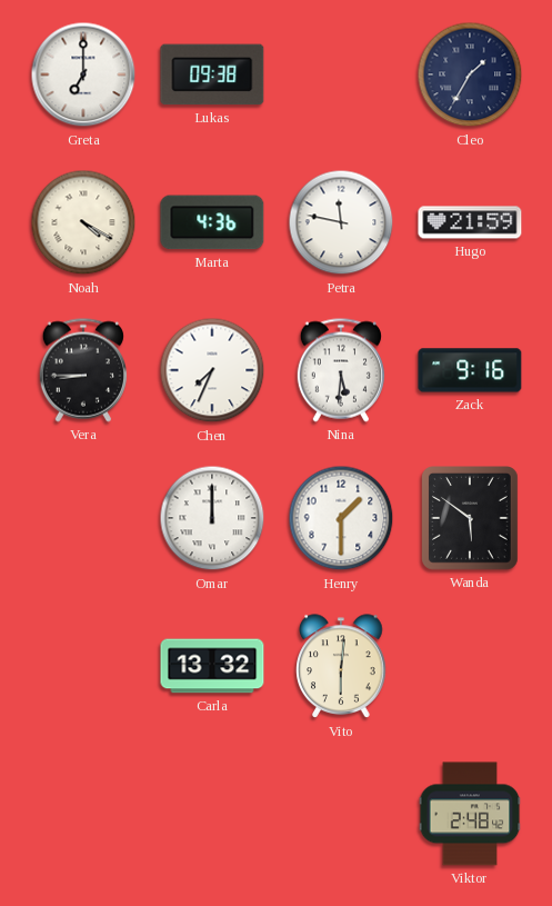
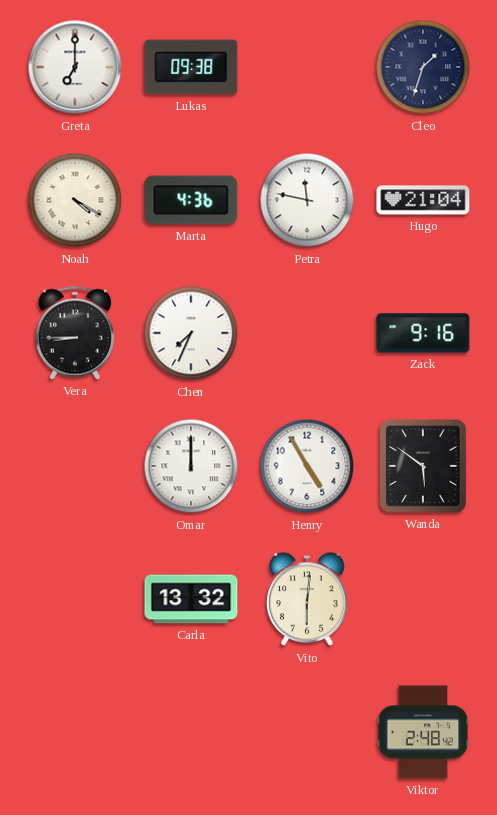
Cleo: 1:35 -> 1:33 (423, 67)
Hugo: 21:59 -> 21:04 (423, 200)
Nina: 5:31 -> none (341, 370)
Henry: 1:30 -> 4:55 (307, 466)
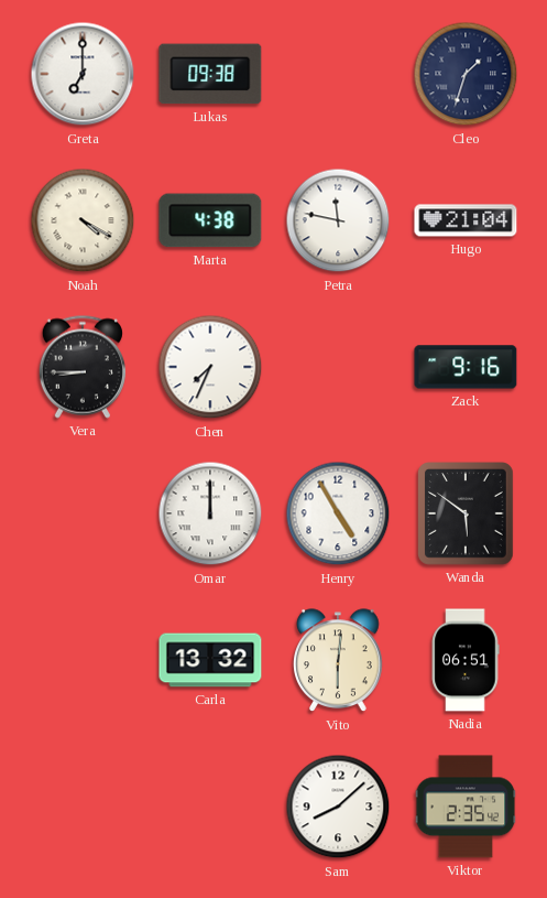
Marta: 4:36 -> 4:38 (210, 220)
Nadia: none -> 06:51 (466, 660)
Sam: none -> 8:08 (338, 807)
Viktor: 2:48 -> 2:35 (466, 807)
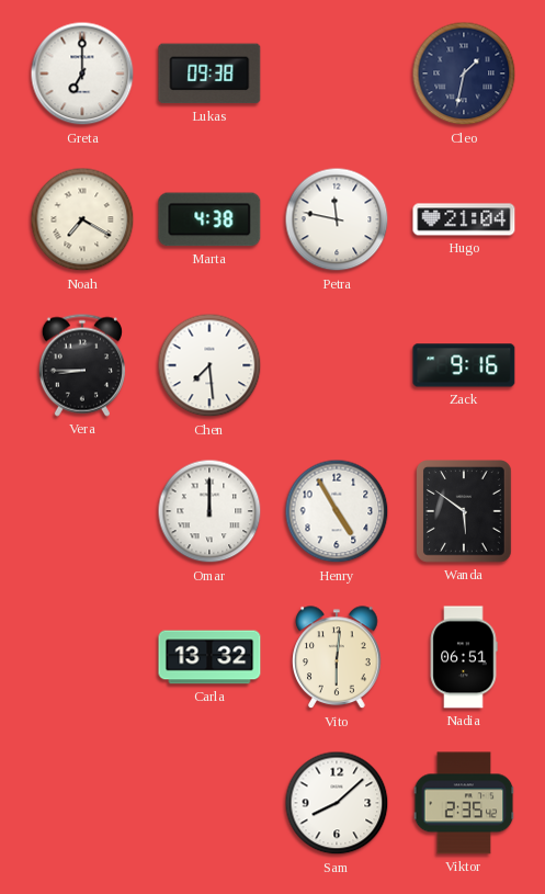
Cleo: 1:33 -> 1:32 (464, 73)
Noah: 4:20 -> 7:20 (82, 219)
Chen: 7:34 -> 7:29 (209, 365)
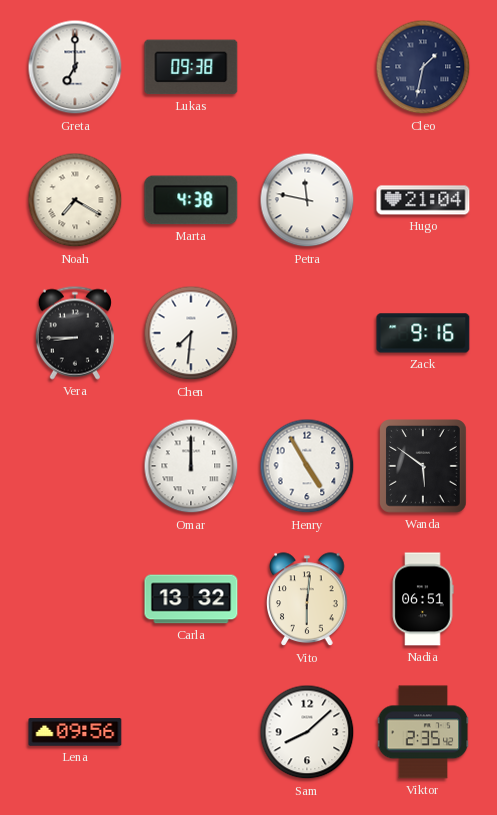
Chen: 7:29 -> 7:31 (191, 333)
Lena: none -> 09:56 (75, 732)
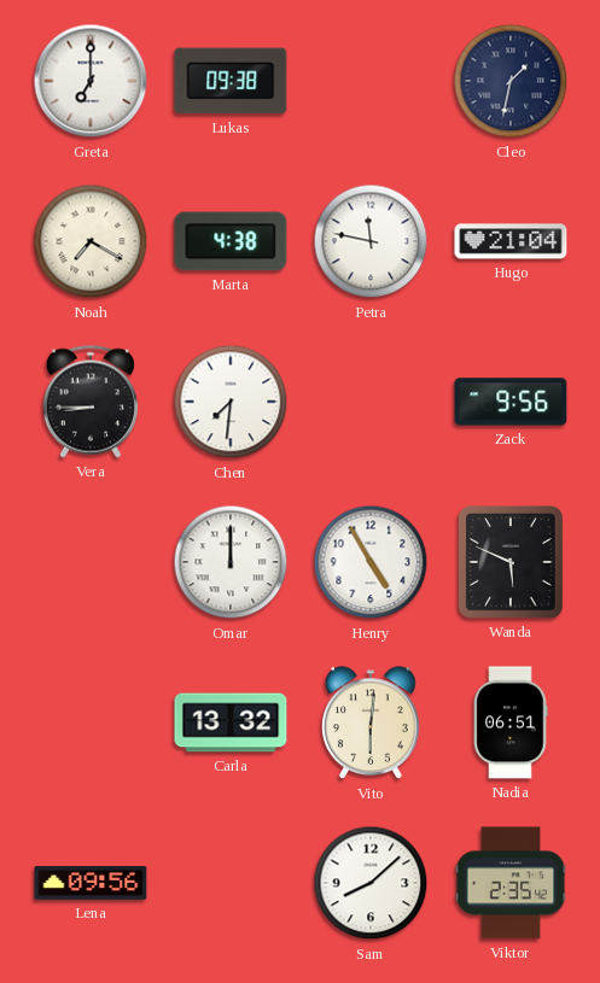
Zack: 9:16 -> 9:56 (511, 402)
Wanda: 5:51 -> 5:49 (512, 563)
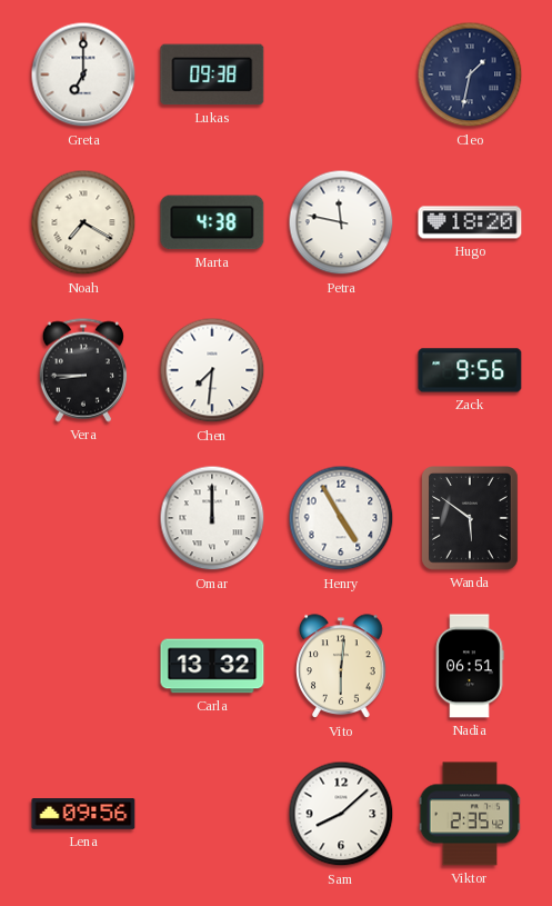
Hugo: 21:04 -> 18:20 (470, 222)
Wanda: 5:49 -> 5:51 (471, 519)
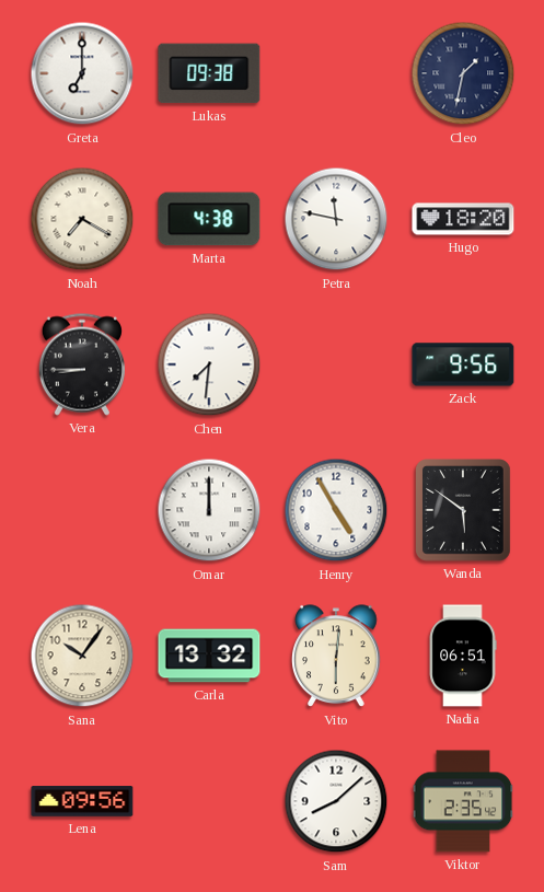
Sana: none -> 10:06 (82, 656)
